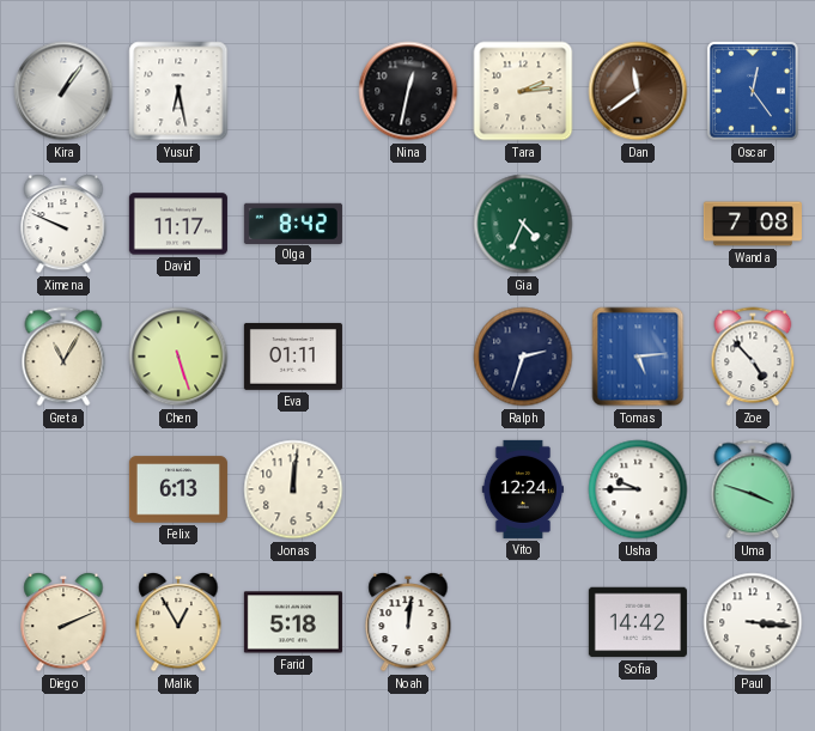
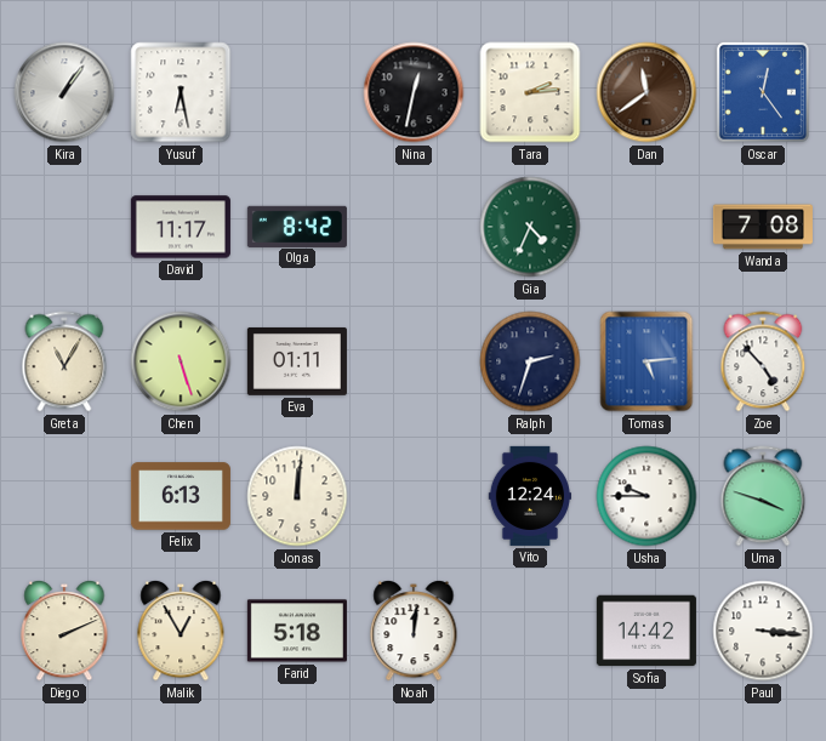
Ximena: 9:49 -> none (63, 224)
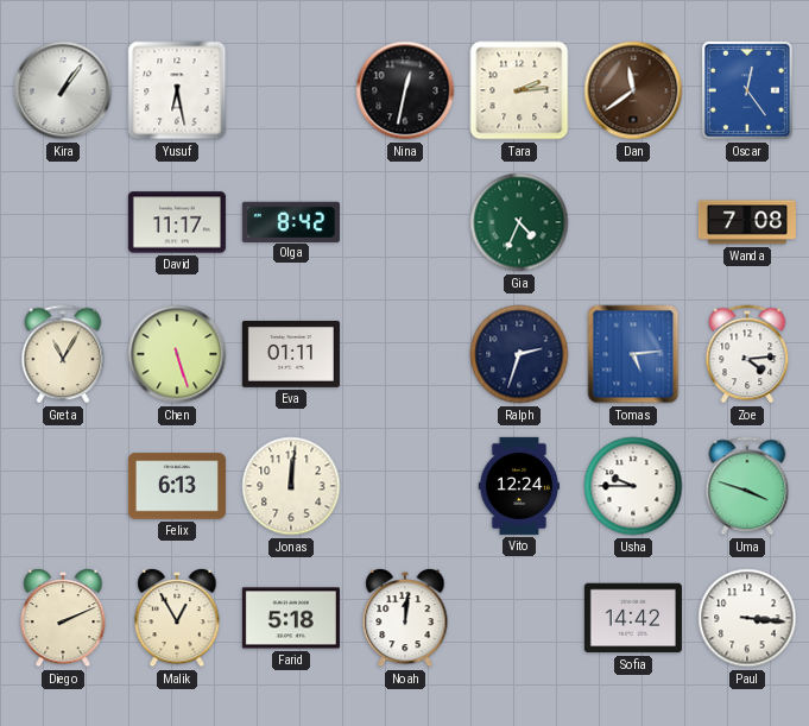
Zoe: 4:53 -> 4:14 (747, 354)
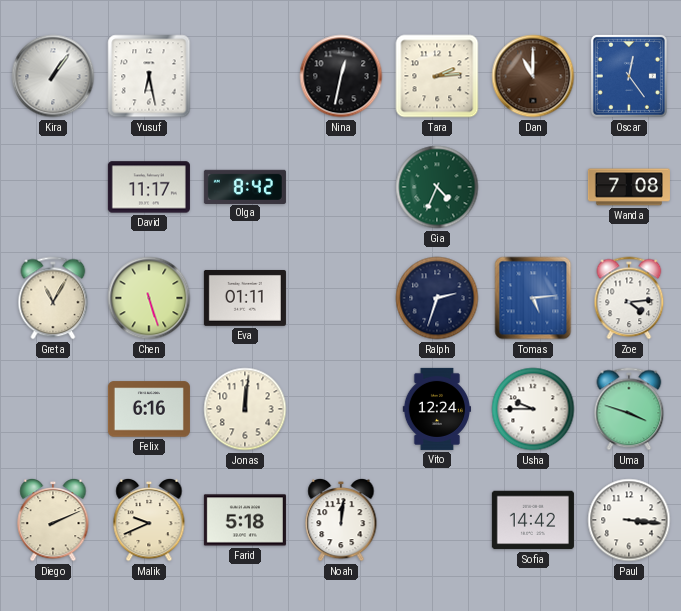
Dan: 11:39 -> 11:00 (533, 76)
Felix: 6:13 -> 6:16 (149, 409)
Malik: 12:55 -> 9:41 (149, 520)
